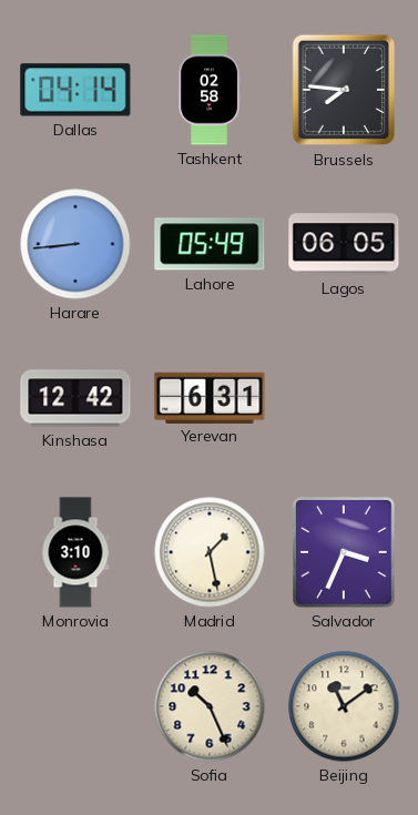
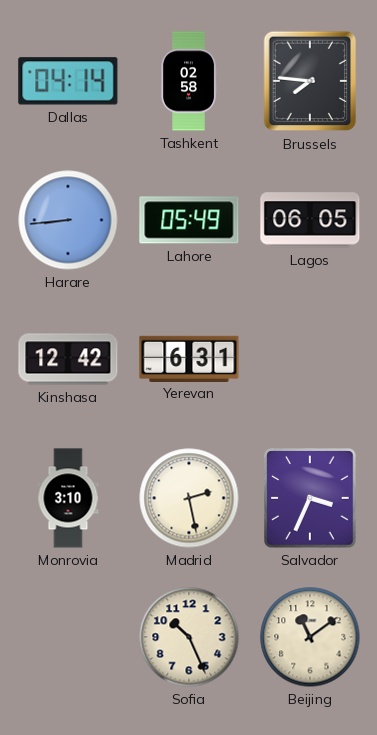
Madrid: 1:28 -> 2:28 (189, 498)
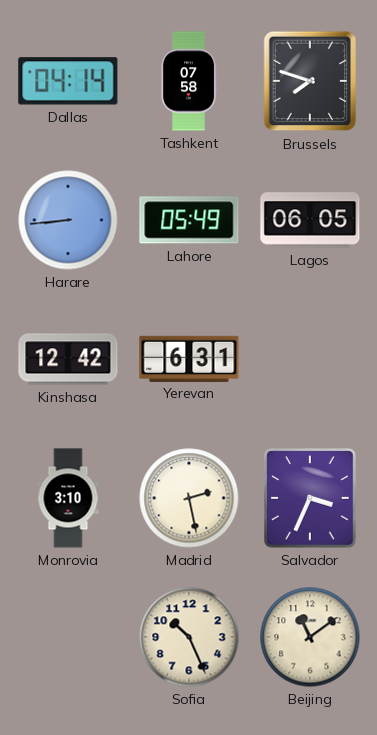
Tashkent: 02:58 -> 07:58 (188, 81)
Brussels: 7:46 -> 7:48 (310, 81)
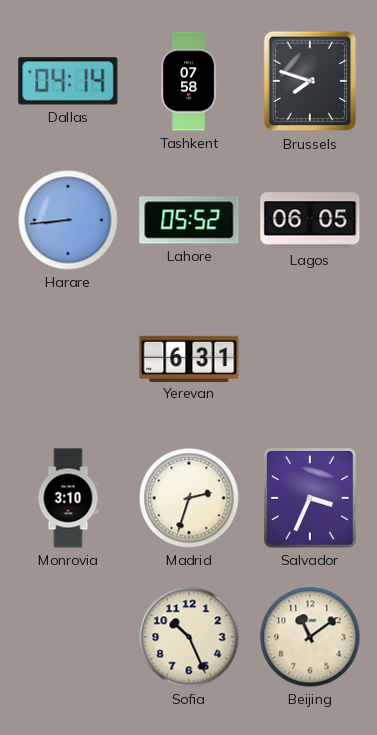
Lahore: 05:49 -> 05:52 (189, 220)
Kinshasa: 12:42 -> none (68, 359)
Madrid: 2:28 -> 2:33 (189, 498)
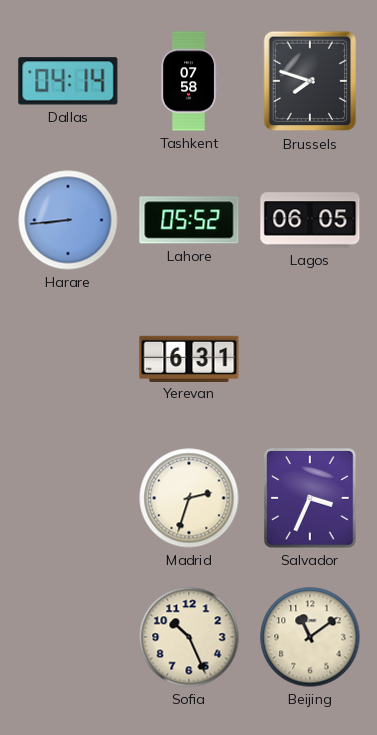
Monrovia: 3:10 -> none (68, 498)
